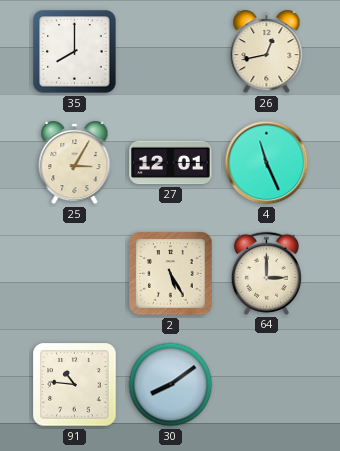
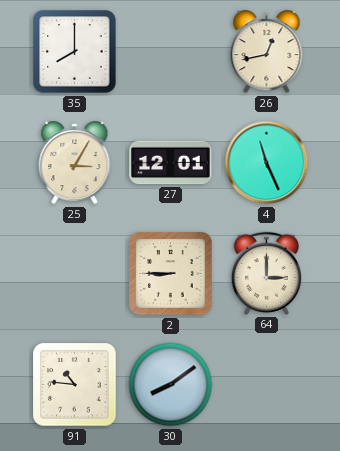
2: 5:25 -> 8:45 (171, 274)
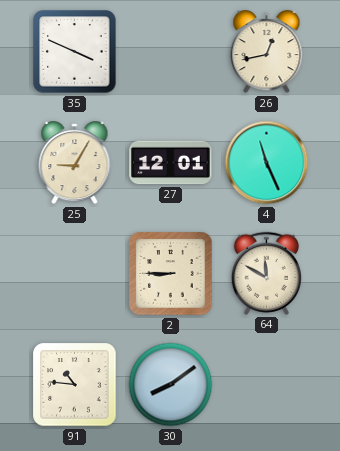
35: 8:00 -> 3:49 (75, 52)
25: 3:05 -> 9:05 (75, 163)
64: 3:00 -> 11:50 (266, 273)
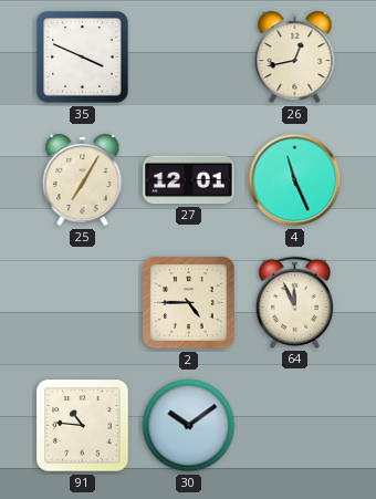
25: 9:05 -> 7:05 (83, 180)
2: 8:45 -> 4:45 (189, 303)
64: 11:50 -> 11:56 (294, 302)
30: 8:09 -> 10:09 (189, 426)
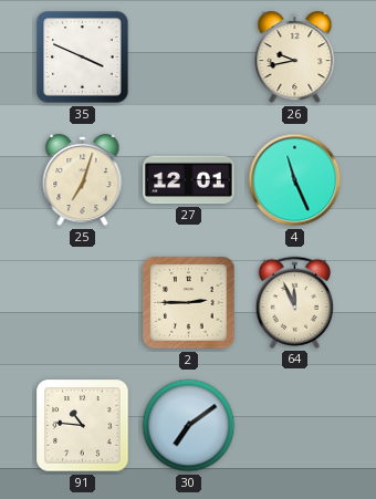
26: 12:43 -> 9:43 (295, 58)
25: 7:05 -> 7:03 (83, 180)
2: 4:45 -> 2:45 (189, 303)
30: 10:09 -> 7:09 (189, 426)
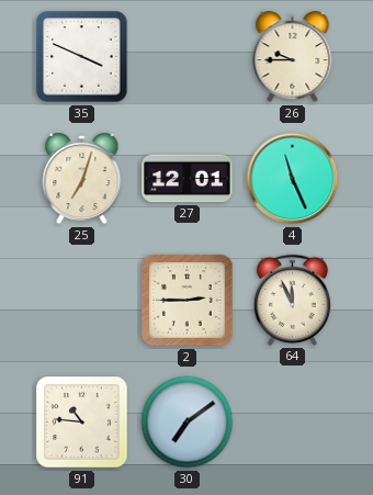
26: 9:43 -> 9:45 (293, 57)
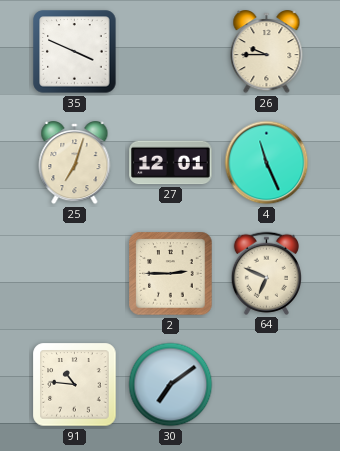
64: 11:56 -> 6:49 (266, 273)
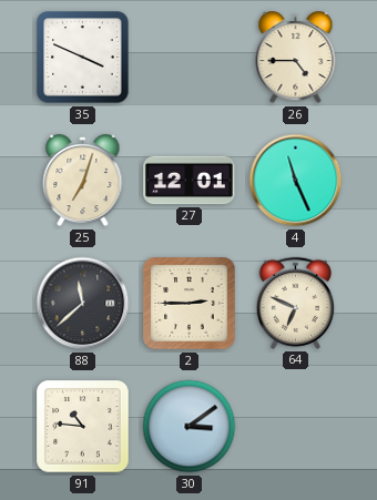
26: 9:45 -> 4:45 (296, 58)
88: none -> 11:38 (83, 304)
30: 7:09 -> 3:09 (190, 427)
